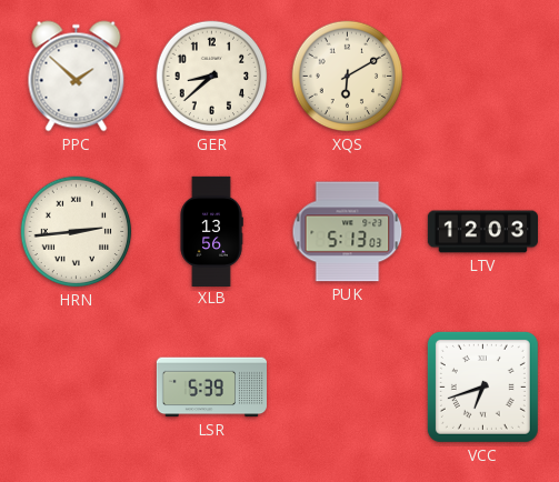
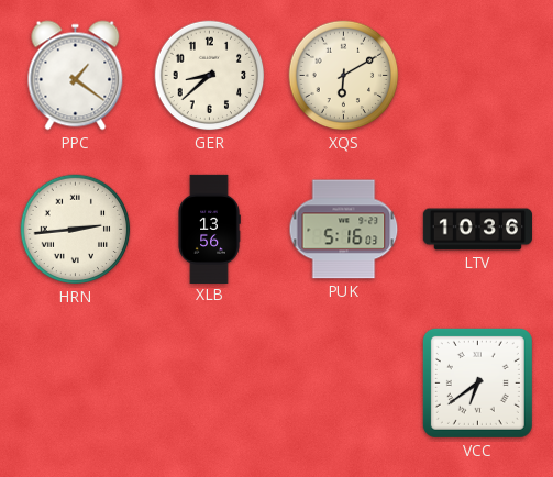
PPC: 1:52 -> 1:21 (76, 76)
PUK: 5:13 -> 5:16 (344, 230)
LTV: 12:03 -> 10:36 (477, 230)
LSR: 5:39 -> none (211, 388)
VCC: 6:42 -> 6:39 (477, 382)
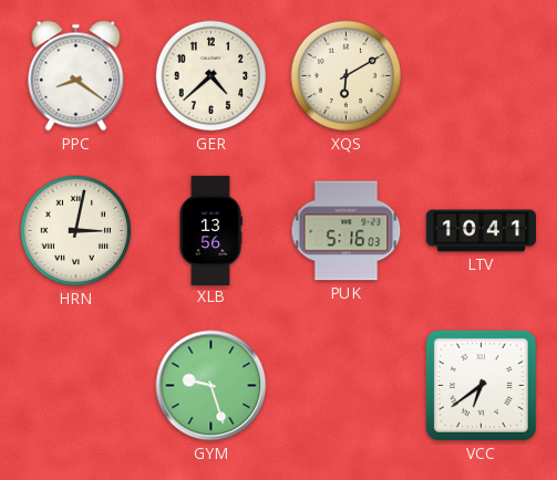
PPC: 1:21 -> 8:21 (76, 76)
GER: 8:38 -> 4:38 (212, 76)
HRN: 2:44 -> 3:02 (76, 231)
LTV: 10:36 -> 10:41 (481, 231)
GYM: none -> 9:27 (212, 386)
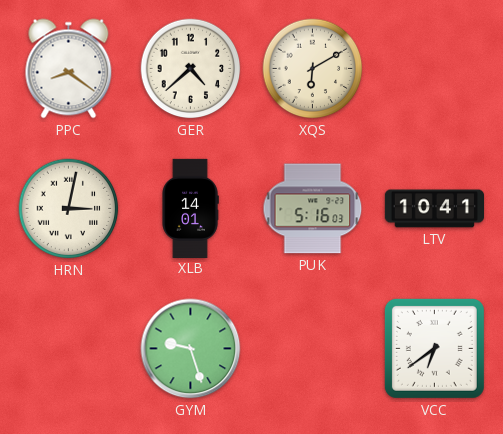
XLB: 13:56 -> 14:01 (190, 208)
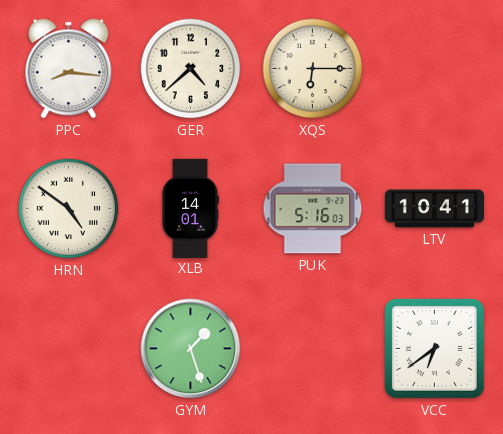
PPC: 8:21 -> 8:16 (69, 69)
XQS: 6:10 -> 6:15 (313, 69)
HRN: 3:02 -> 4:51 (69, 209)
GYM: 9:27 -> 1:27 (191, 349)
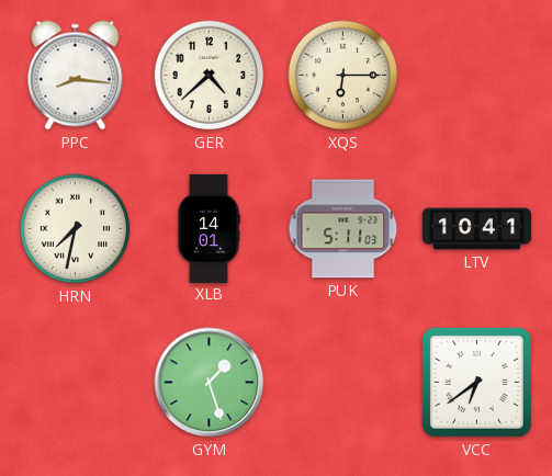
HRN: 4:51 -> 7:32 (76, 229)
PUK: 5:16 -> 5:11 (343, 229)
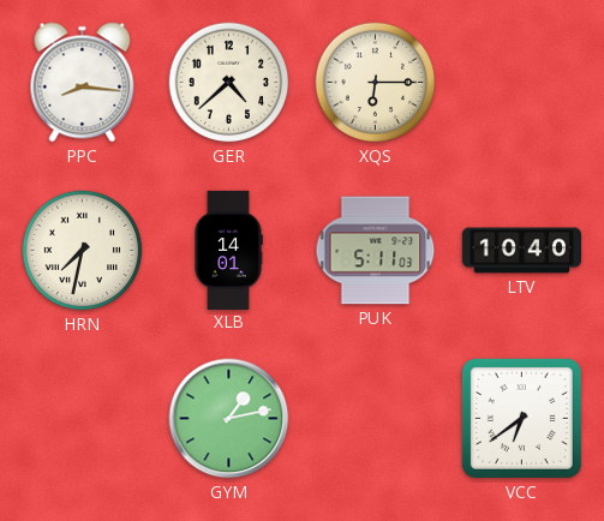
LTV: 10:41 -> 10:40 (521, 251)
GYM: 1:27 -> 1:13 (229, 419)
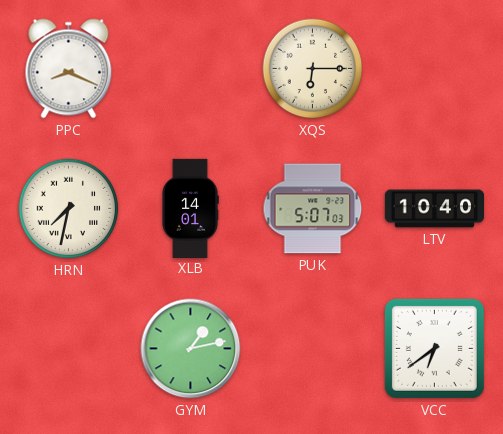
PPC: 8:16 -> 8:19 (69, 69)
GER: 4:38 -> none (229, 83)
PUK: 5:11 -> 5:07 (313, 209)
